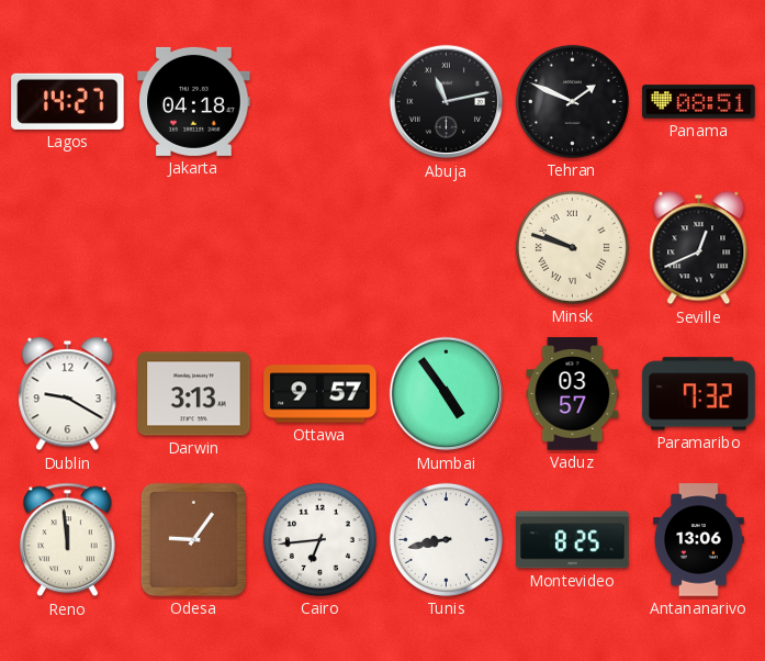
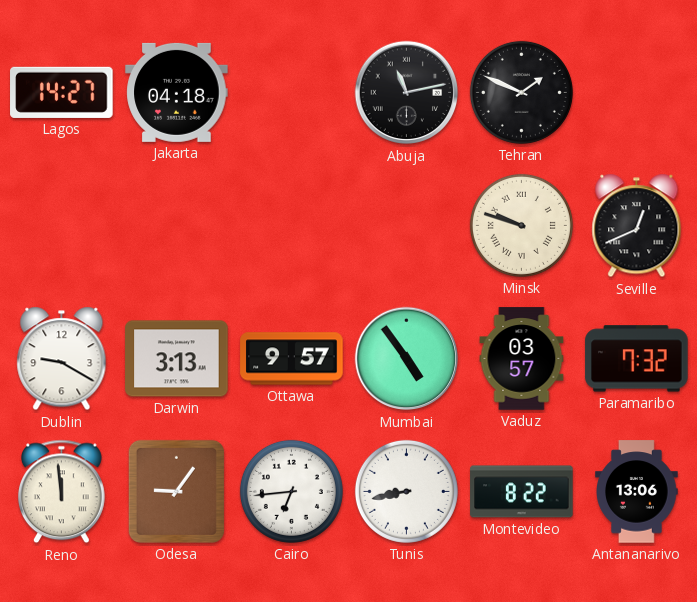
Panama: 08:51 -> none (699, 102)
Montevideo: 8:25 -> 8:22 (522, 492)
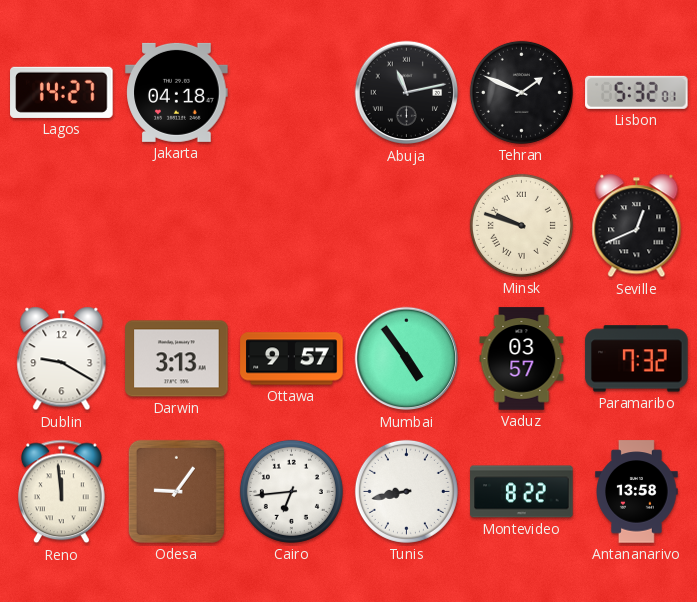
Lisbon: none -> 5:32 (637, 92)
Antananarivo: 13:06 -> 13:58 (637, 492)
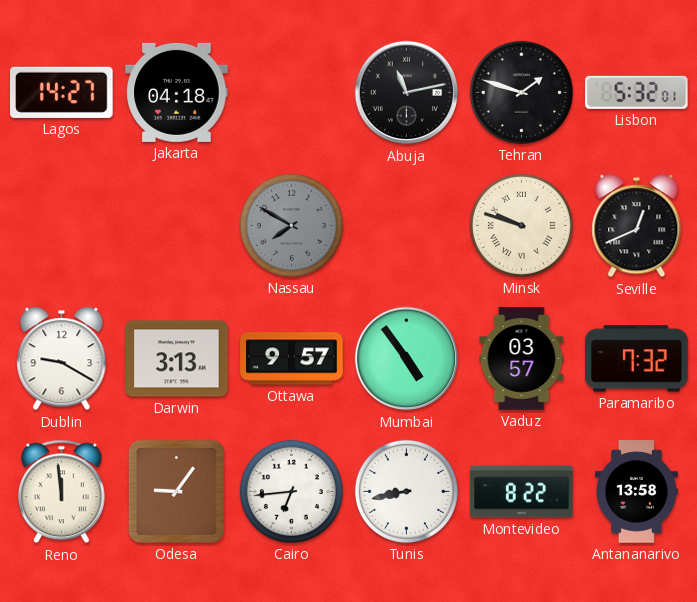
Tehran: 1:49 -> 1:48 (521, 92)
Nassau: none -> 7:50 (291, 225)
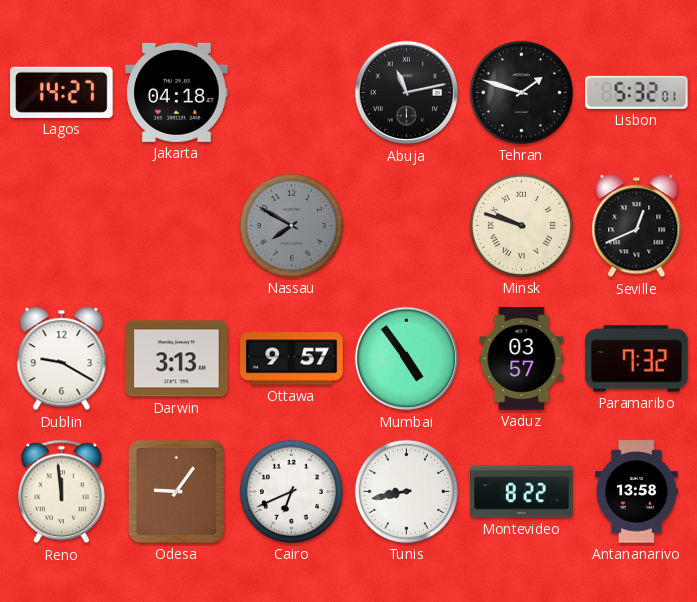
Cairo: 6:44 -> 6:41 (291, 491)
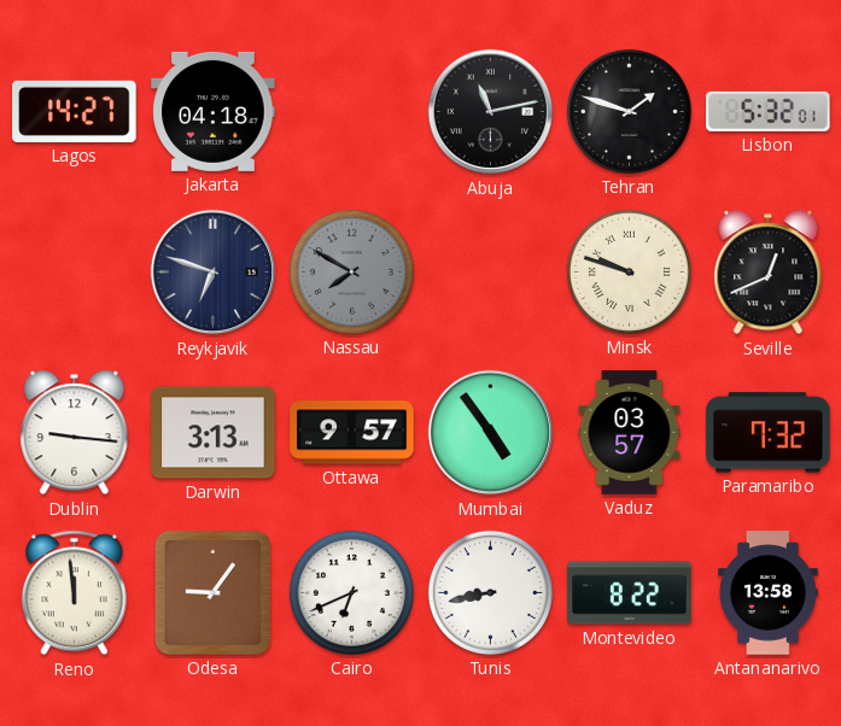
Reykjavik: none -> 6:48 (214, 273)
Dublin: 9:20 -> 9:16 (75, 433)
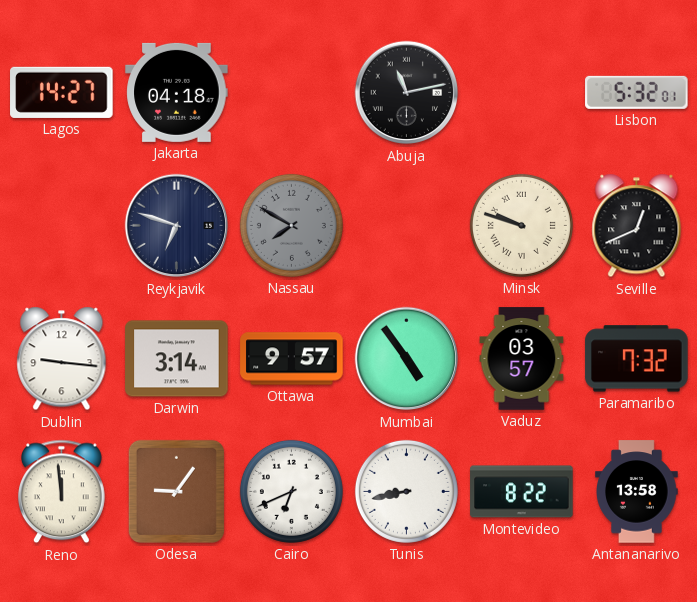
Tehran: 1:48 -> none (629, 111)
Darwin: 3:13 -> 3:14 (177, 359)
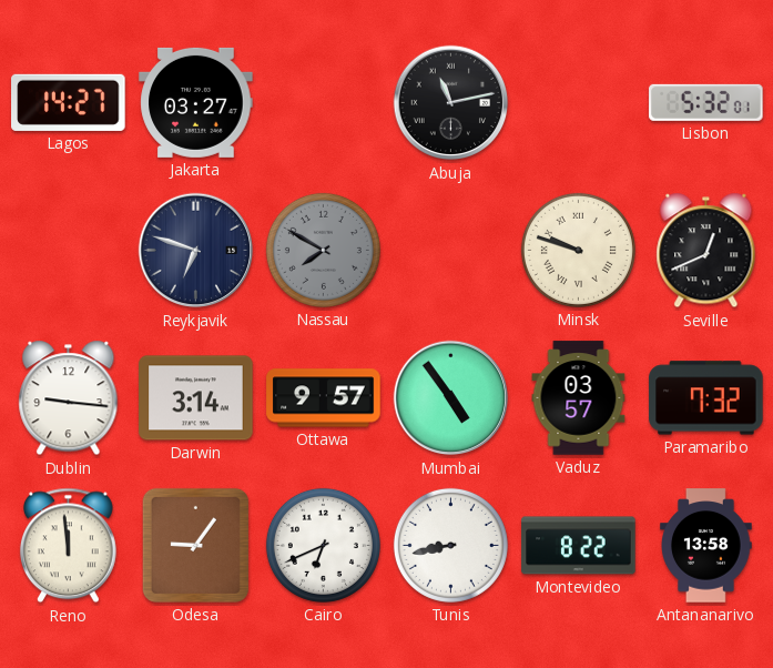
Jakarta: 04:18 -> 03:27 (196, 102)
